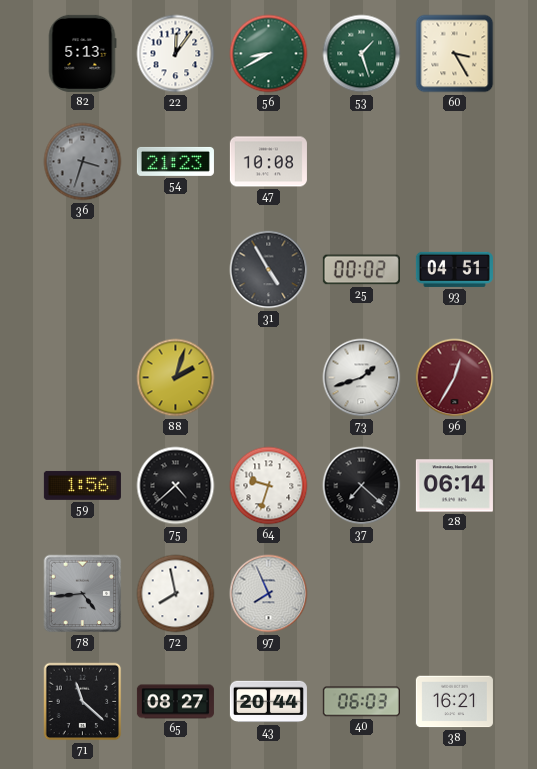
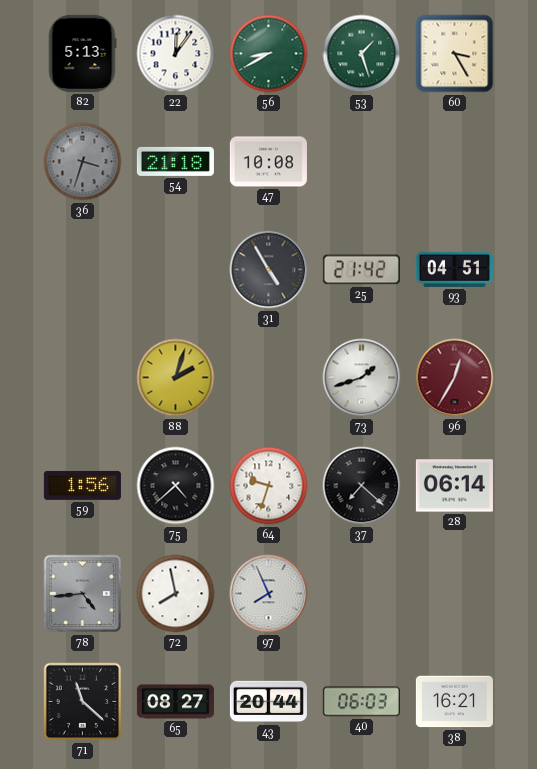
54: 21:23 -> 21:18 (175, 161)
25: 00:02 -> 21:42 (361, 270)
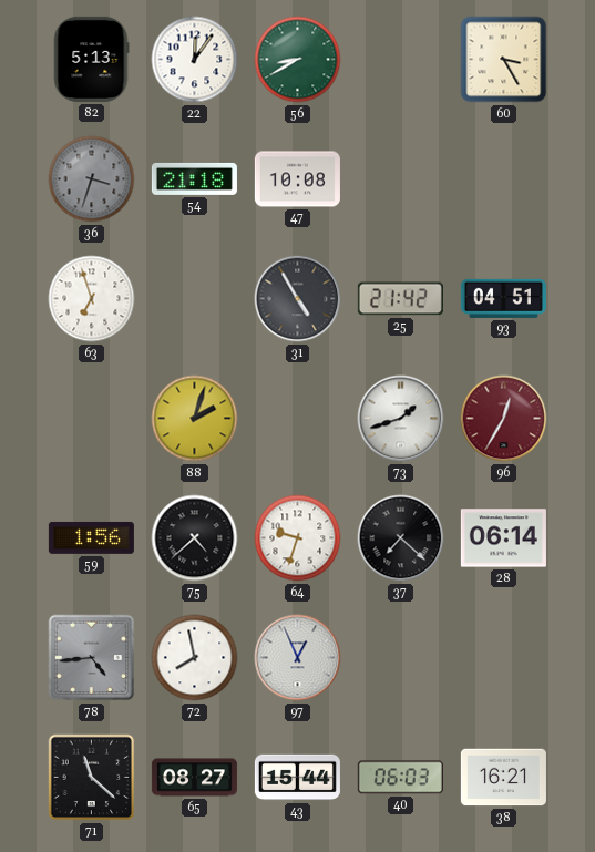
53: 1:27 -> none (362, 54)
63: none -> 6:57 (92, 299)
97: 7:56 -> 12:56 (298, 658)
43: 20:44 -> 15:44 (297, 778)
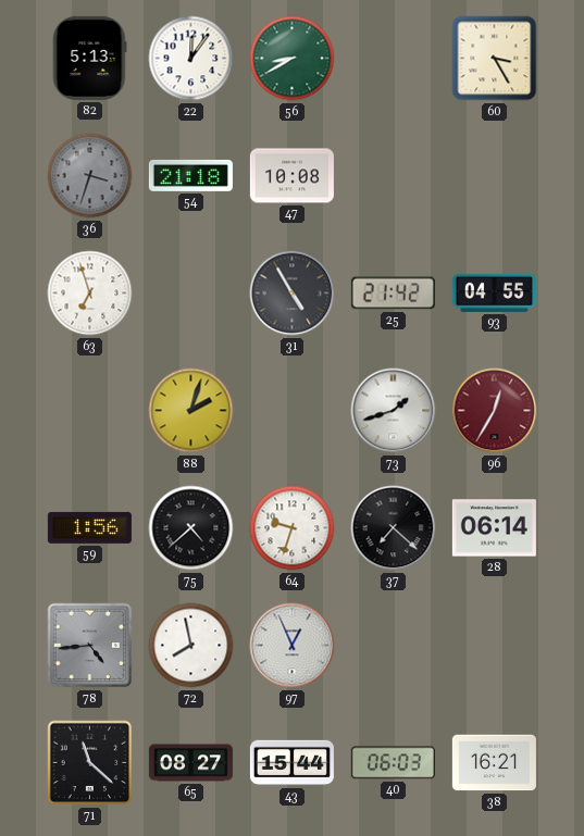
93: 04:51 -> 04:55 (494, 292)
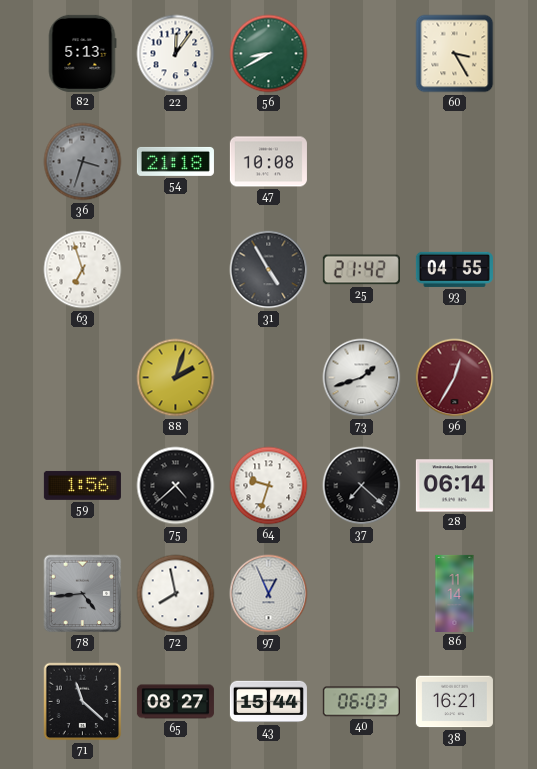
86: none -> 11:14 (455, 593)
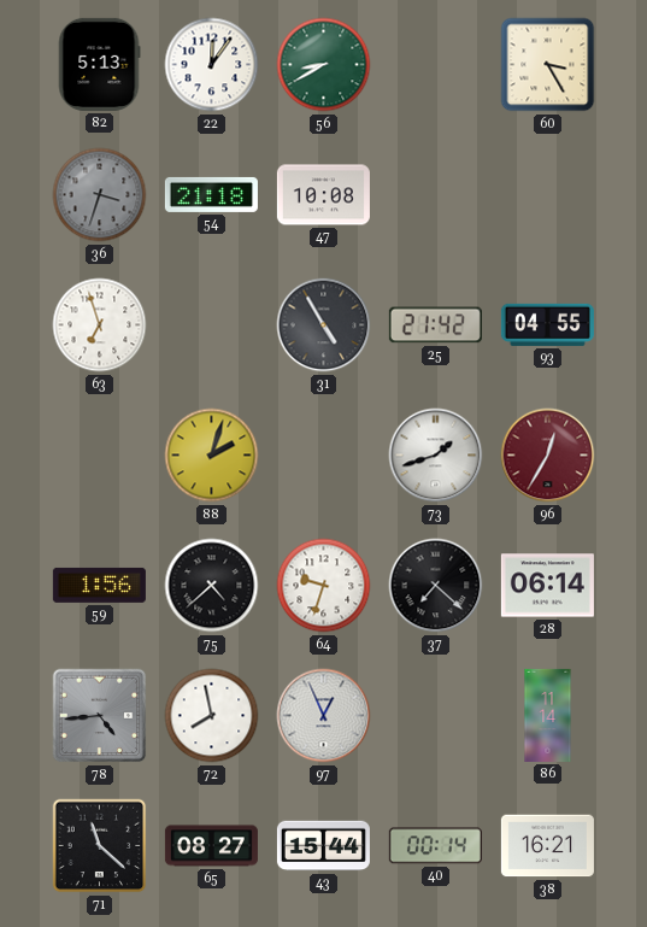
40: 06:03 -> 00:14 (435, 846)
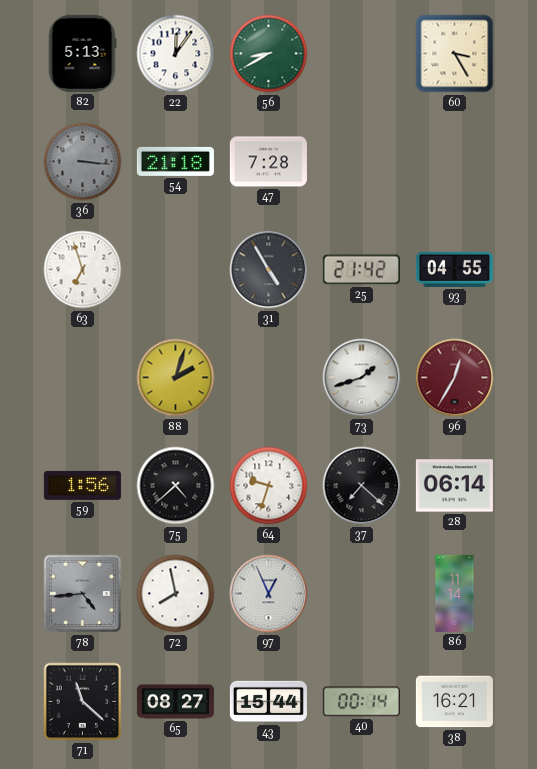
36: 3:33 -> 3:16 (83, 162)
47: 10:08 -> 7:28 (268, 162)
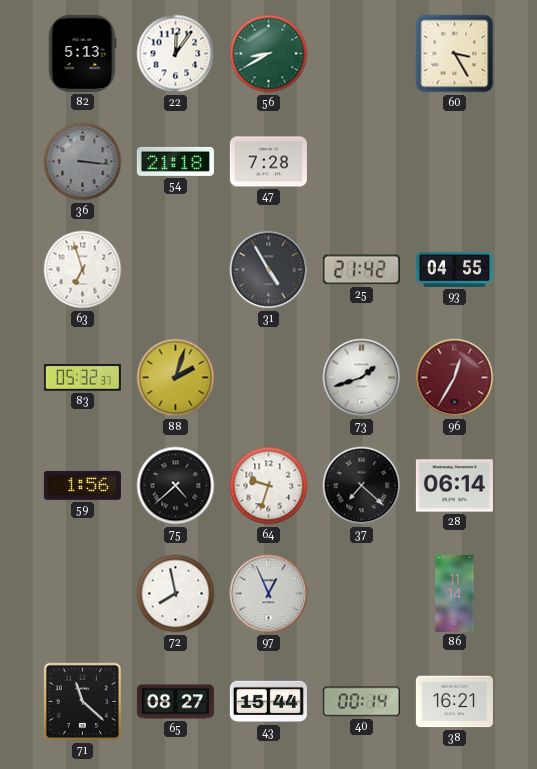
83: none -> 05:32 (82, 377)
78: 4:44 -> none (83, 594)
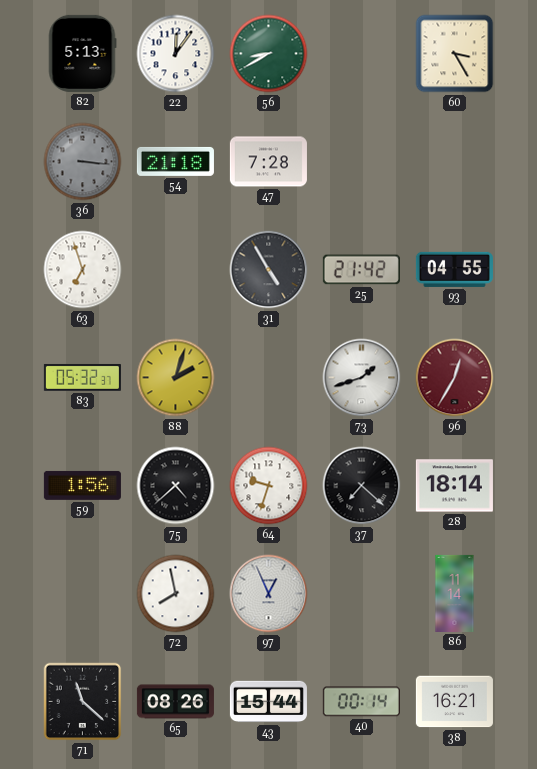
28: 06:14 -> 18:14 (454, 486)
65: 08:27 -> 08:26 (175, 702)
